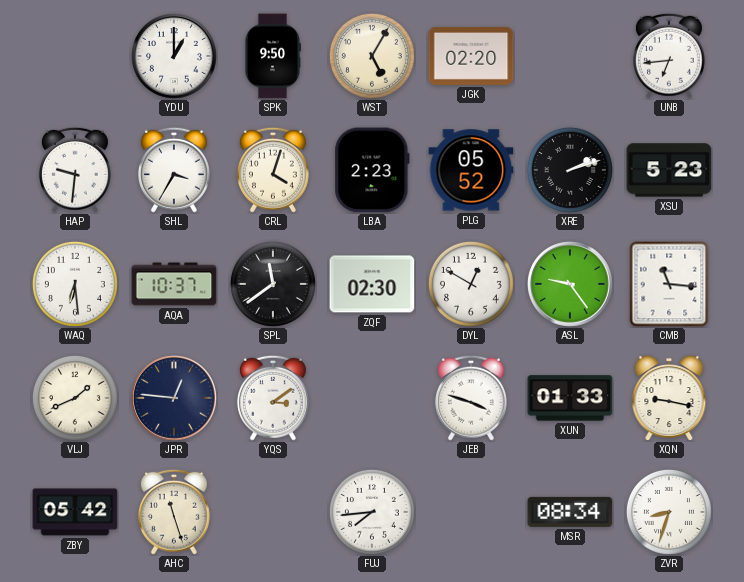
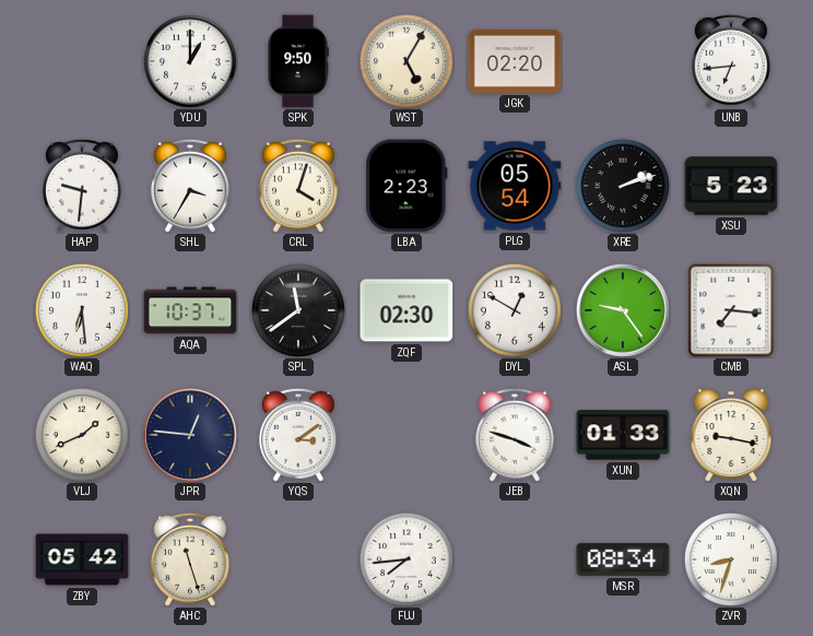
PLG: 05:52 -> 05:54 (515, 186)
CMB: 11:16 -> 7:16 (731, 310)
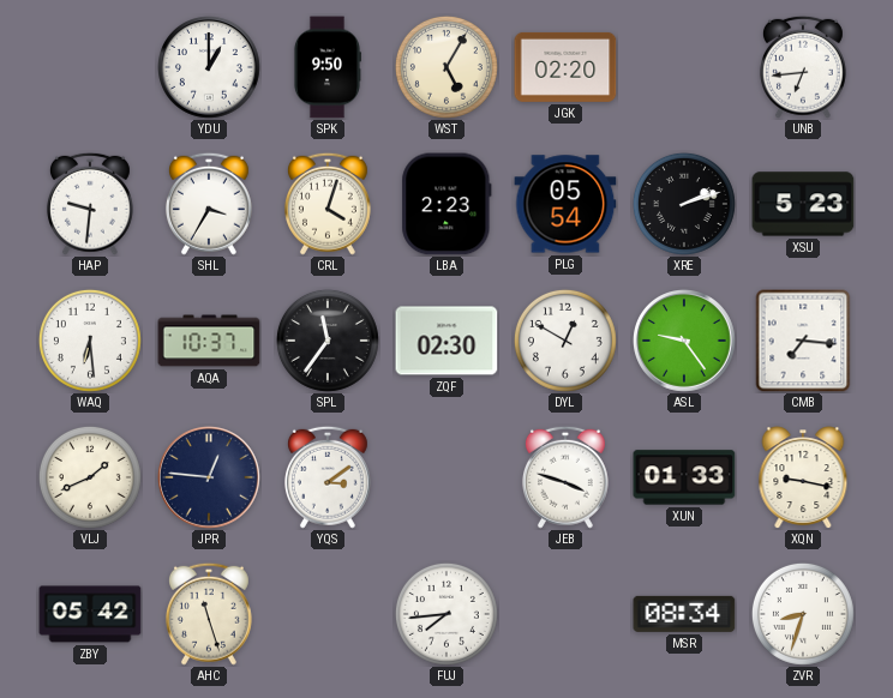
SPL: 11:39 -> 11:36 (328, 341)
